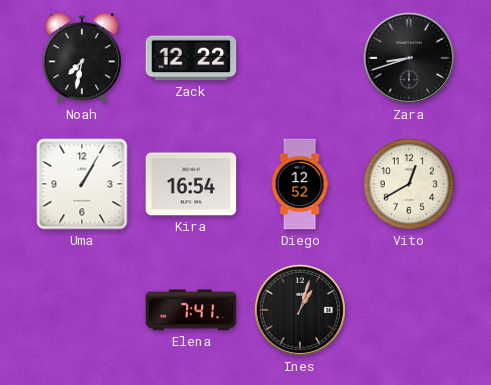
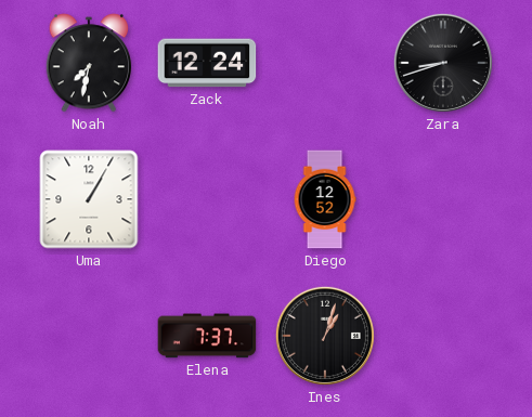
Zack: 12:22 -> 12:24 (207, 63)
Kira: 16:54 -> none (191, 184)
Vito: 12:40 -> none (409, 184)
Elena: 7:41 -> 7:37 (207, 336)
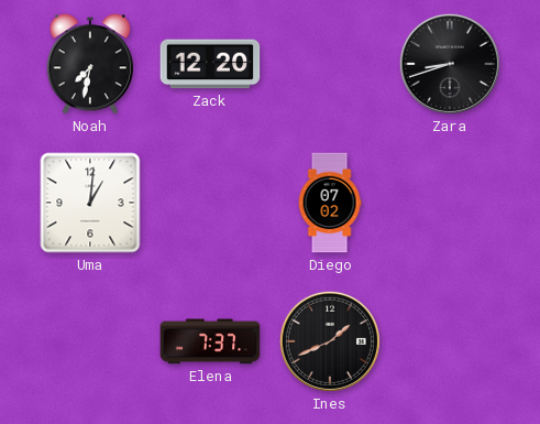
Zack: 12:24 -> 12:20 (210, 64)
Uma: 1:05 -> 1:01 (90, 203)
Diego: 12:52 -> 07:02 (330, 203)
Ines: 1:03 -> 1:41 (330, 341)
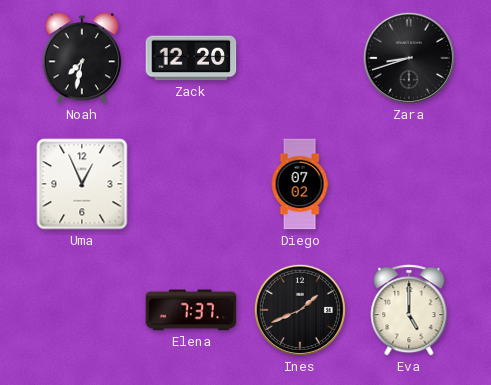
Uma: 1:01 -> 12:56 (82, 184)
Eva: none -> 5:00 (409, 310)
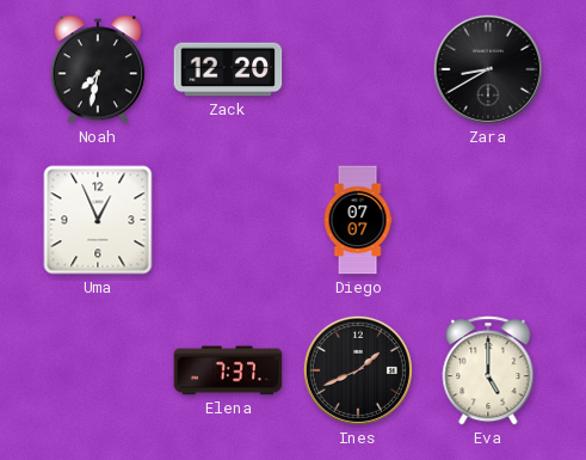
Zara: 8:42 -> 8:40 (488, 69)
Diego: 07:02 -> 07:07 (358, 220)
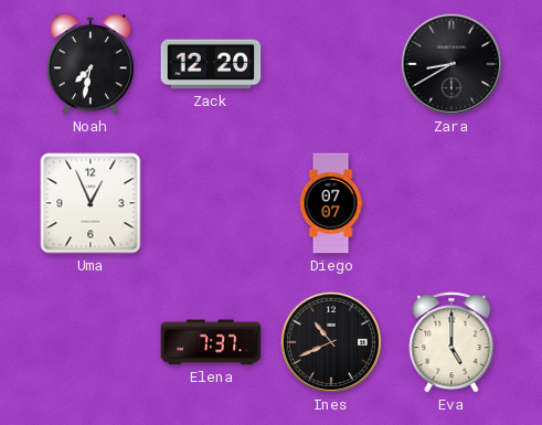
Ines: 1:41 -> 10:41 (331, 342)
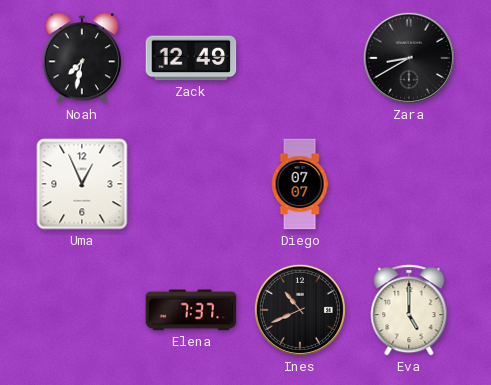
Zack: 12:20 -> 12:49 (191, 58)
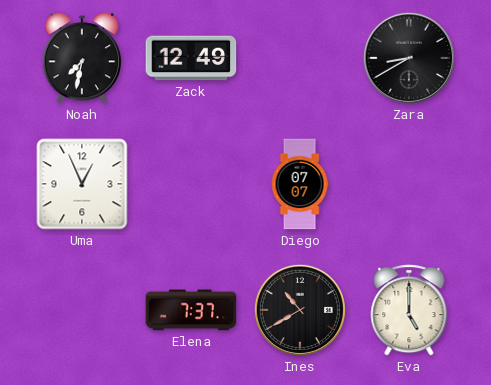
Ines: 10:41 -> 10:40 (300, 310)
